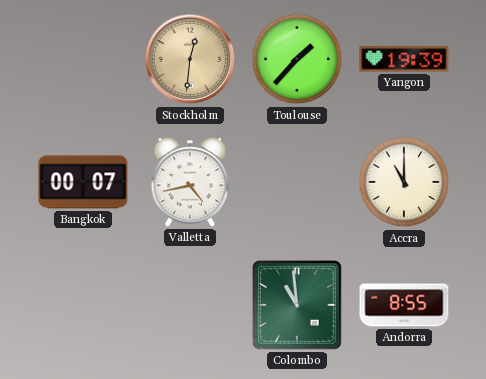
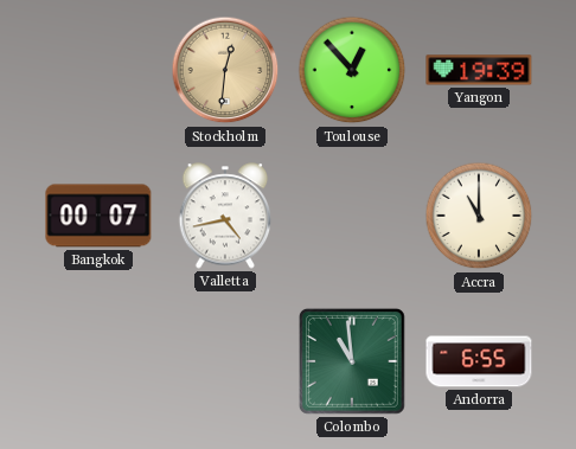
Toulouse: 1:37 -> 12:53 (352, 70)
Andorra: 8:55 -> 6:55 (479, 361)
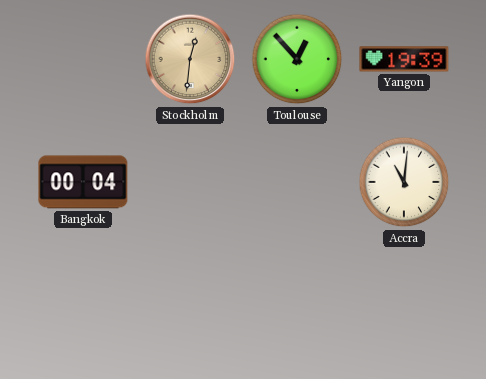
Bangkok: 00:07 -> 00:04 (83, 182)
Valletta: 4:43 -> none (225, 216)
Accra: 11:00 -> 11:01 (404, 182)
Colombo: 10:59 -> none (352, 361)
Andorra: 6:55 -> none (479, 361)
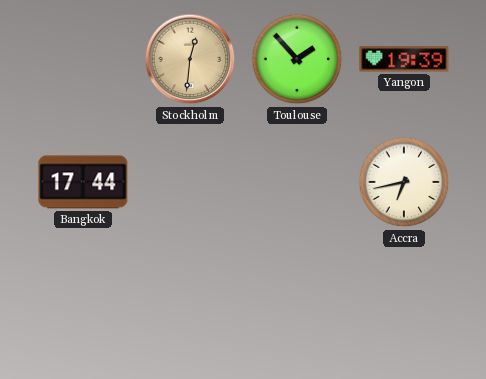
Toulouse: 12:53 -> 1:53 (297, 59)
Bangkok: 00:04 -> 17:44 (83, 182)
Accra: 11:01 -> 6:43 (404, 182)
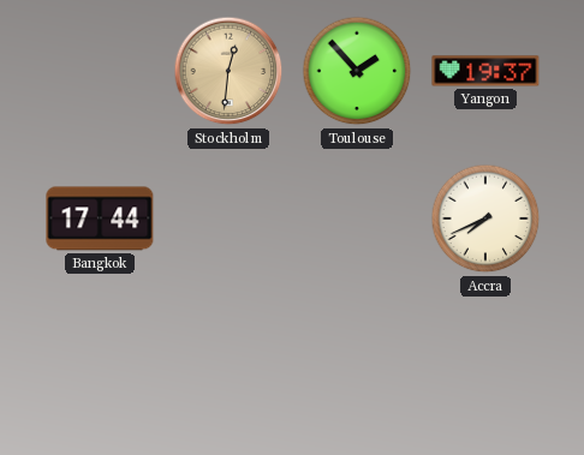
Yangon: 19:39 -> 19:37 (485, 71)
Accra: 6:43 -> 7:41 (485, 218)
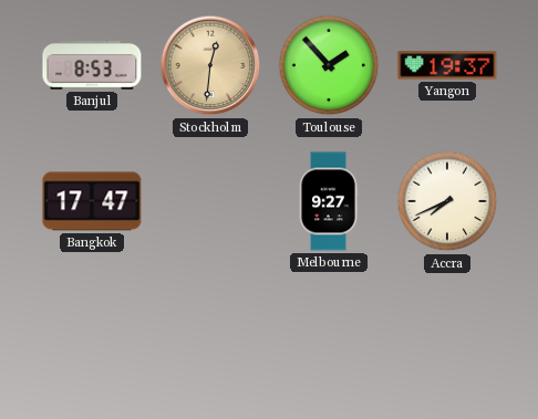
Banjul: none -> 8:53 (92, 65)
Bangkok: 17:44 -> 17:47 (92, 201)
Melbourne: none -> 9:27 (329, 201)
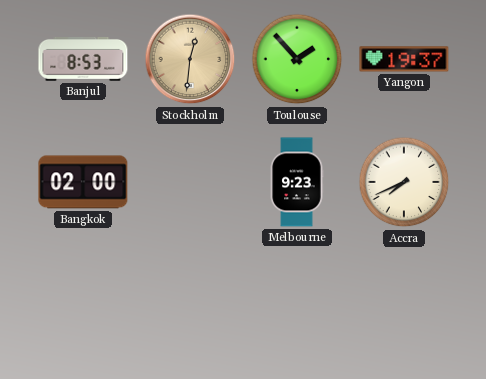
Bangkok: 17:47 -> 02:00 (83, 182)
Melbourne: 9:27 -> 9:23 (297, 182)
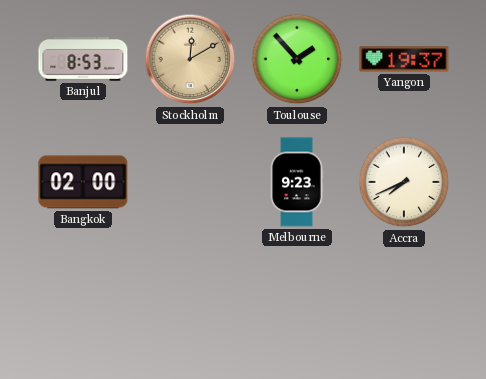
Stockholm: 12:31 -> 12:10 (190, 59)
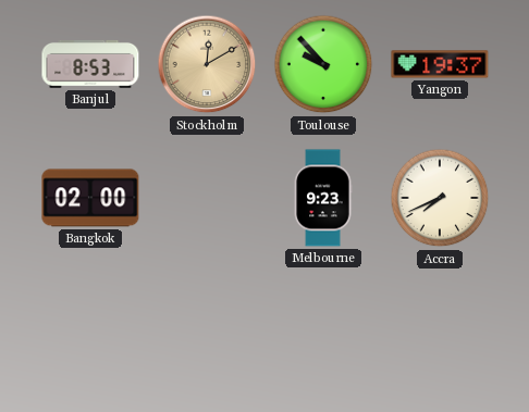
Toulouse: 1:53 -> 9:53 (323, 64)
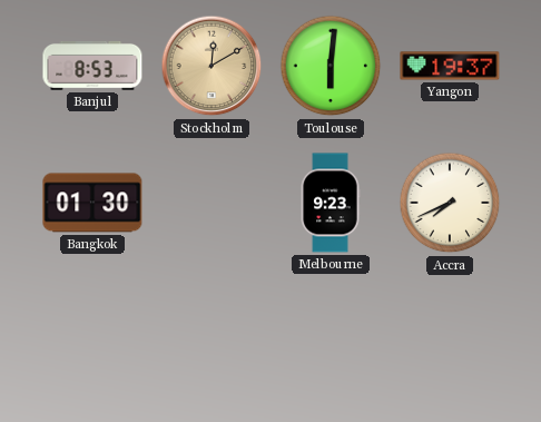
Toulouse: 9:53 -> 6:01 (331, 66)
Bangkok: 02:00 -> 01:30 (92, 203)
